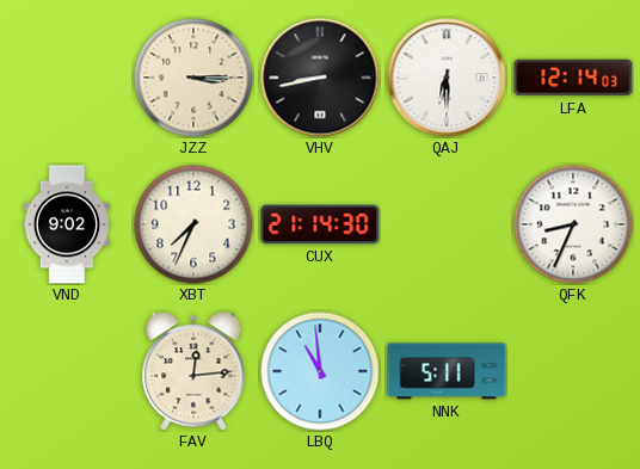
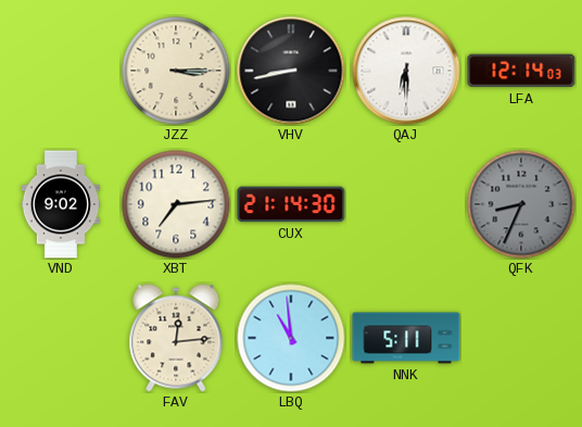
XBT: 7:34 -> 7:14 (176, 204)
QFK dial: white -> grey (521, 204)
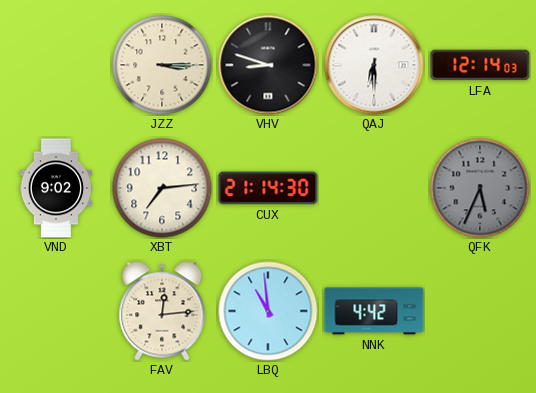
VHV: 8:43 -> 8:48 (268, 65)
QFK: 8:34 -> 5:34 (480, 188)
NNK: 5:11 -> 4:42 (374, 311)
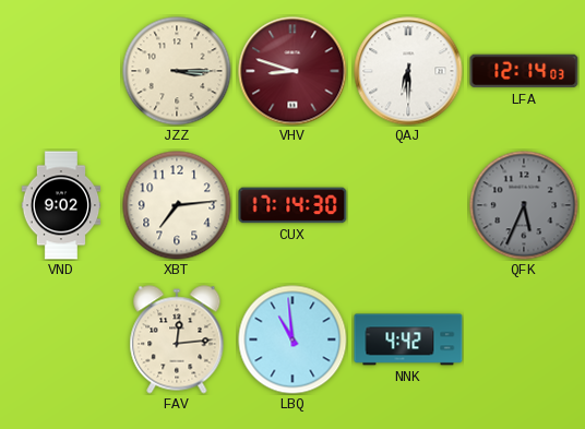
VHV dial: black -> burgundy (292, 71)
CUX: 21:14 -> 17:14 (292, 205)
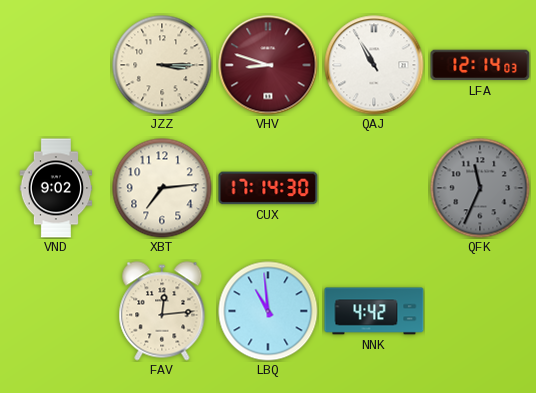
QAJ: 6:30 -> 10:55 (374, 65)
QFK: 5:34 -> 11:34 (480, 188)
